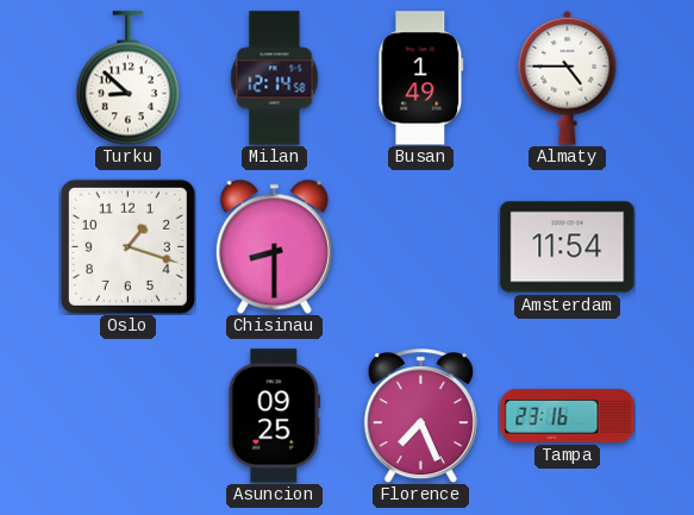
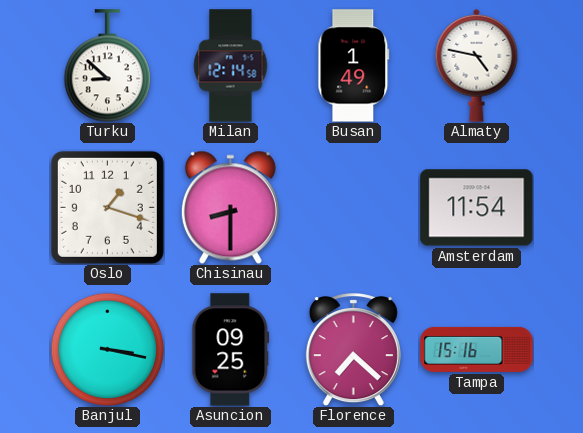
Almaty: 4:45 -> 4:47 (477, 65)
Banjul: none -> 3:17 (107, 349)
Florence: 7:26 -> 7:22 (353, 350)
Tampa: 23:16 -> 15:16 (477, 349)
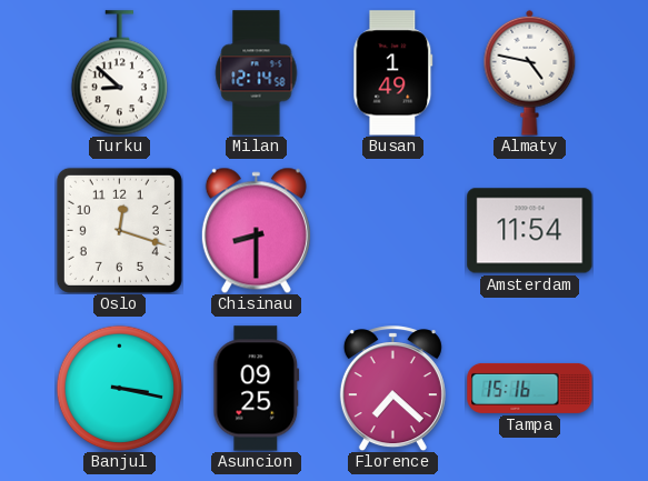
Oslo: 1:18 -> 12:18 (119, 230)
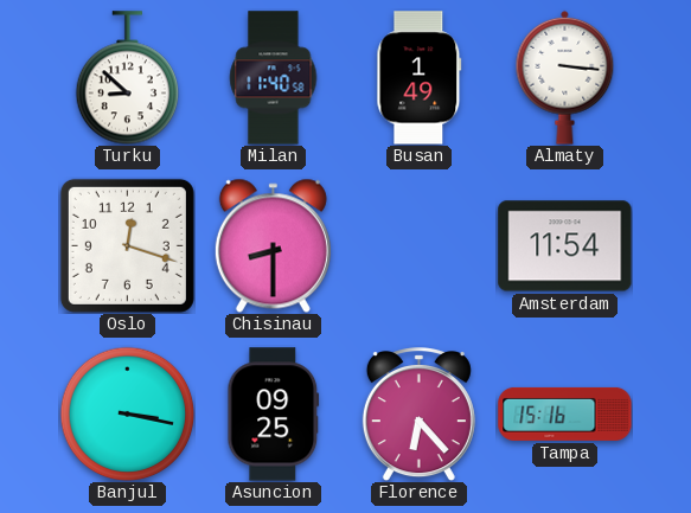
Milan: 12:14 -> 11:40 (274, 78)
Almaty: 4:47 -> 3:16 (565, 77)
Florence: 7:22 -> 6:23 (418, 415)
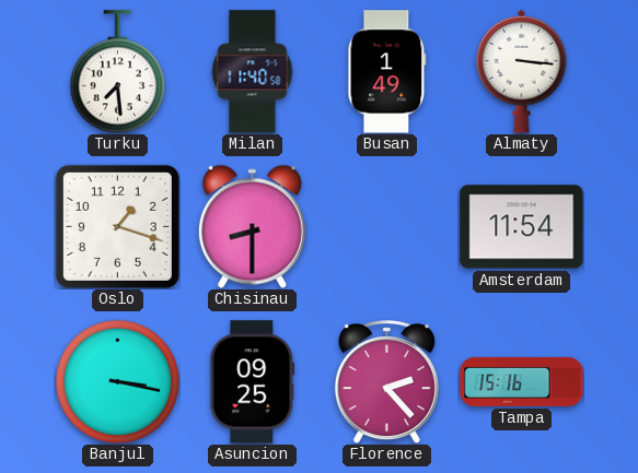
Turku: 8:52 -> 7:29 (117, 72)
Oslo: 12:18 -> 1:18 (117, 226)
Florence: 6:23 -> 2:23 (386, 382)
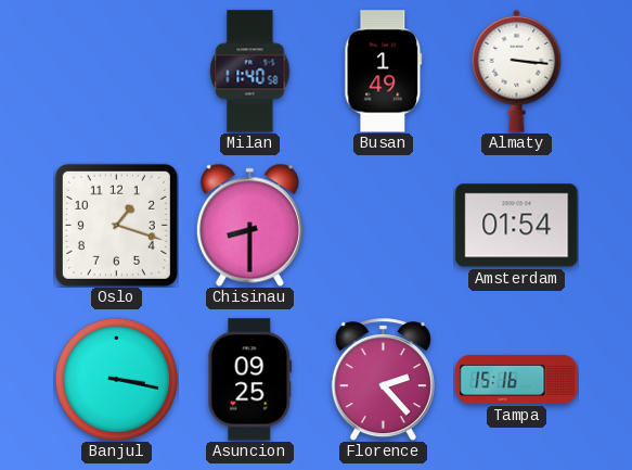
Turku: 7:29 -> none (117, 72)
Amsterdam: 11:54 -> 01:54 (517, 226)
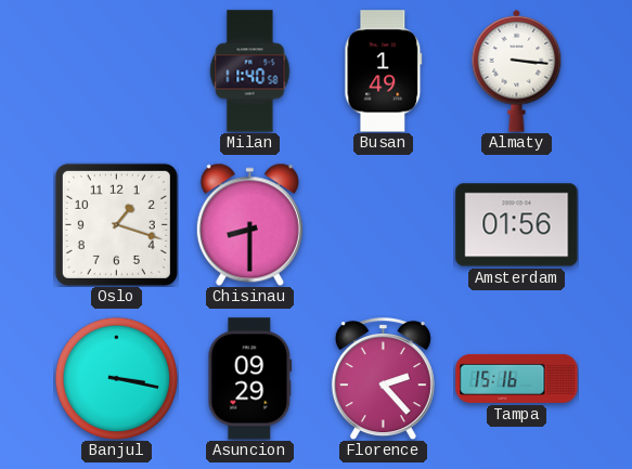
Amsterdam: 01:54 -> 01:56 (517, 225)
Asuncion: 09:25 -> 09:29 (250, 379)
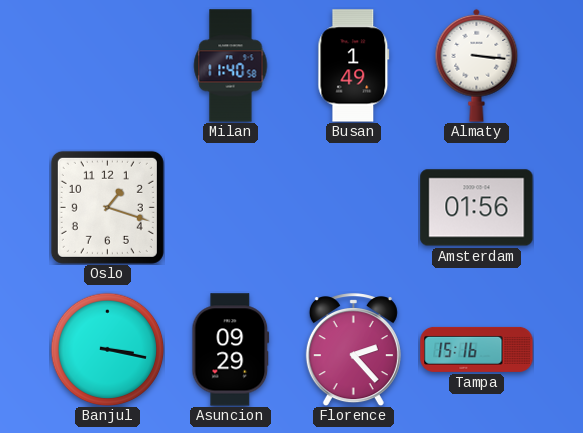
Chisinau: 8:30 -> none (249, 224)
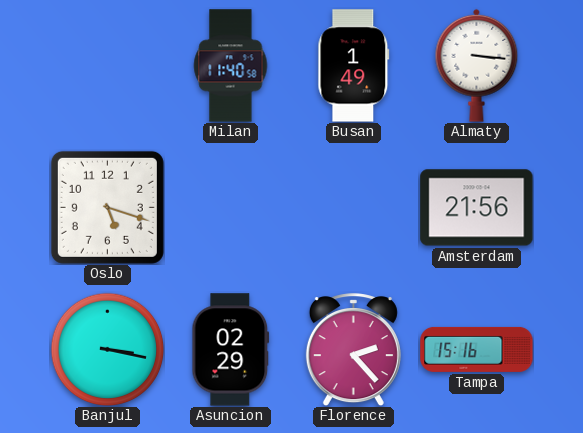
Oslo: 1:18 -> 5:18 (107, 207)
Amsterdam: 01:56 -> 21:56 (477, 208)
Asuncion: 09:29 -> 02:29 (231, 350)
